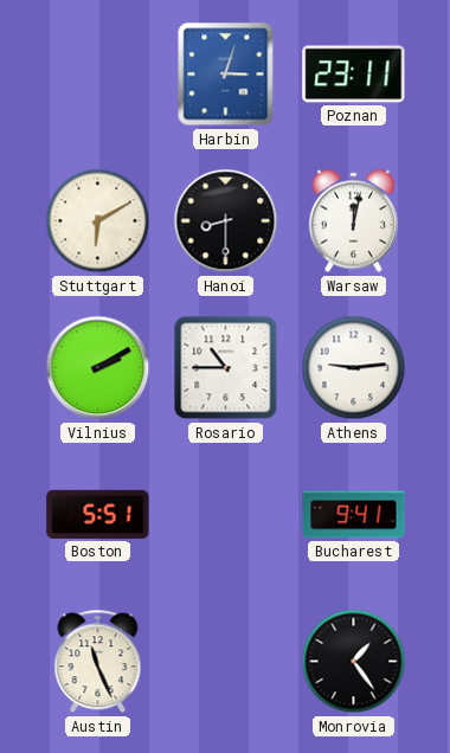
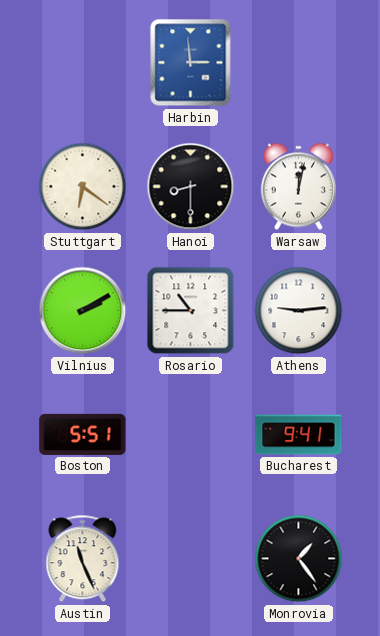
Harbin: 3:03 -> 2:59 (191, 63)
Poznan: 23:11 -> none (354, 75)
Stuttgart: 6:10 -> 6:21 (83, 187)
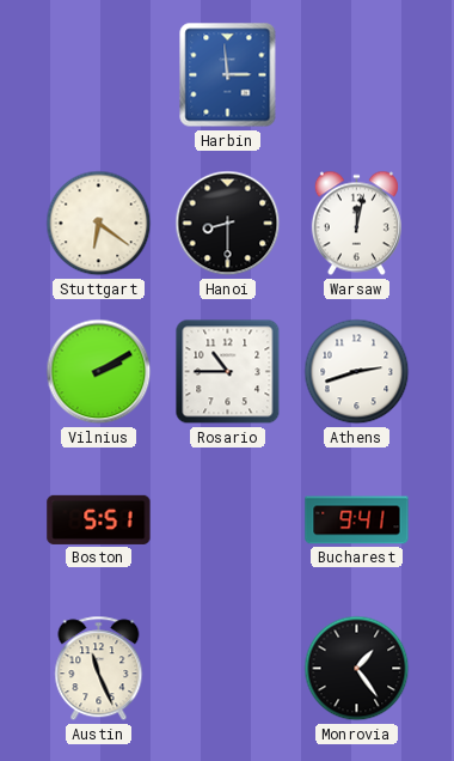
Athens: 9:14 -> 2:42 (357, 372)
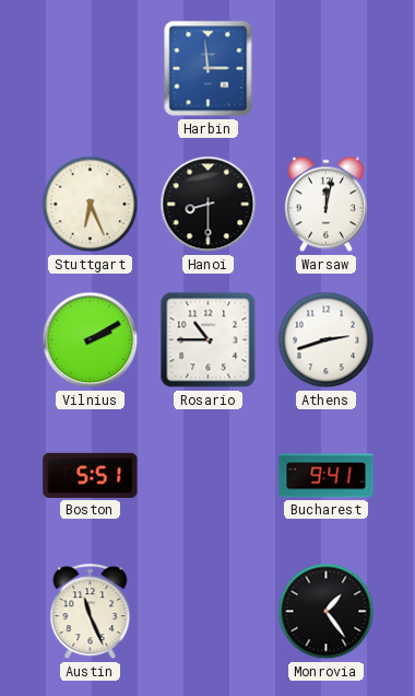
Stuttgart: 6:21 -> 6:26 (91, 205)
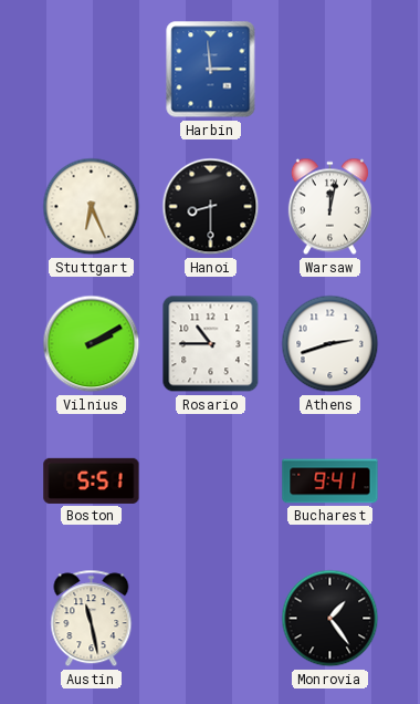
Austin: 11:26 -> 11:28 (92, 619)
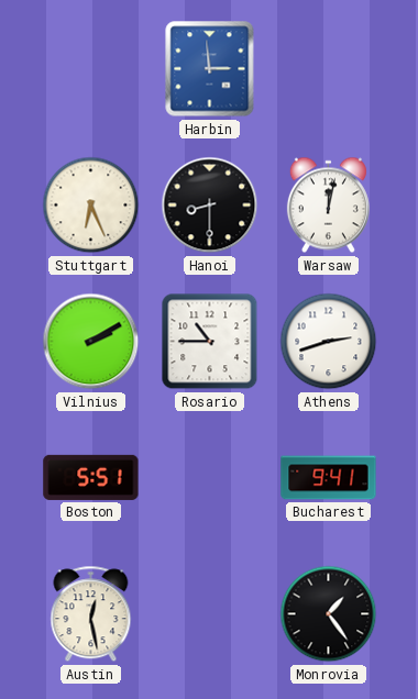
Austin: 11:28 -> 12:28 (91, 614)
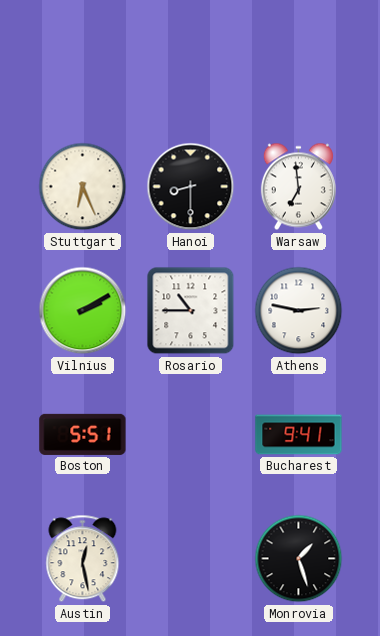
Harbin: 2:59 -> none (210, 69)
Warsaw: 12:02 -> 6:59 (298, 187)
Athens: 2:42 -> 2:47 (299, 311)
Monrovia: 1:24 -> 1:27 (299, 559)
